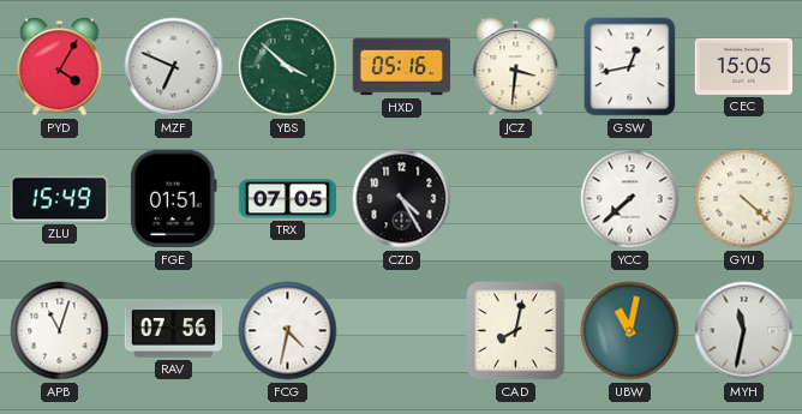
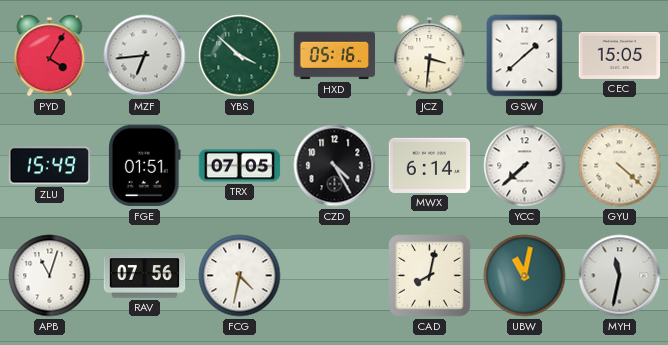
MZF: 6:49 -> 6:44 (145, 56)
GSW: 12:43 -> 1:38 (525, 56)
MWX: none -> 6:14 (430, 165)
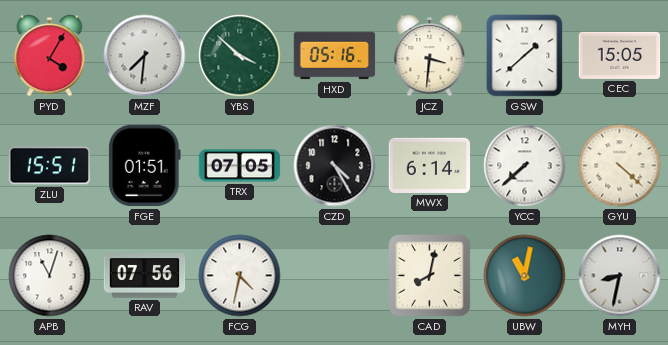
MZF: 6:44 -> 7:31 (145, 56)
ZLU: 15:49 -> 15:51 (50, 166)
MYH: 11:32 -> 8:32 (620, 276)
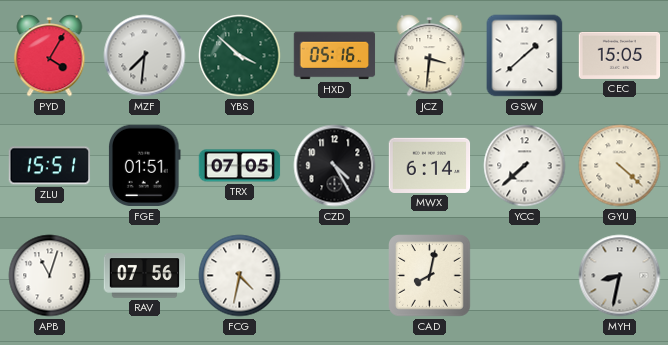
UBW: 11:02 -> none (525, 276)
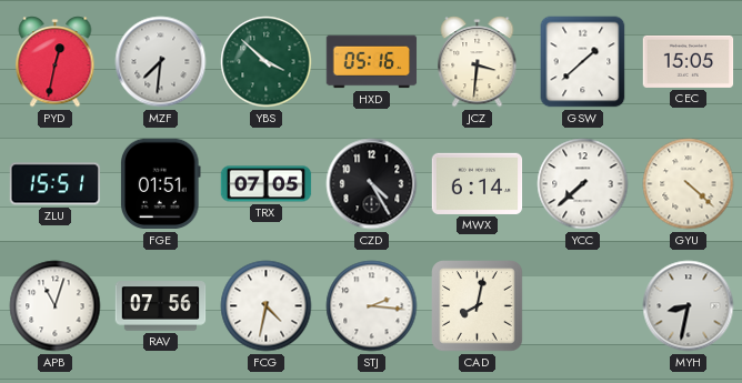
PYD: 4:05 -> 12:32 (56, 62)
STJ: none -> 2:16 (372, 306)
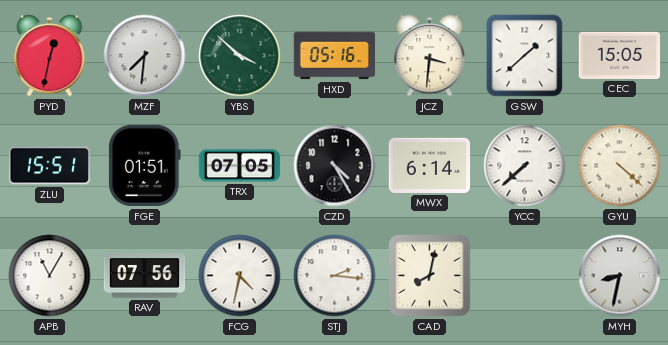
APB: 11:03 -> 11:05 (50, 276)
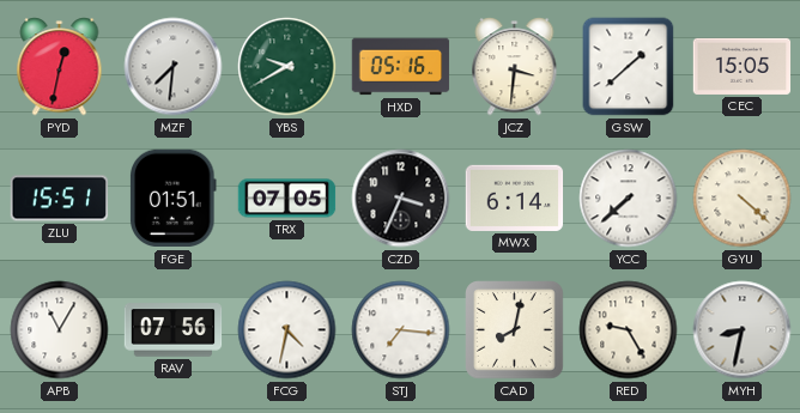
YBS: 3:52 -> 9:40 (287, 67)
CZD: 4:25 -> 3:34 (401, 199)
STJ: 2:16 -> 7:16 (401, 330)
RED: none -> 9:25 (629, 330)
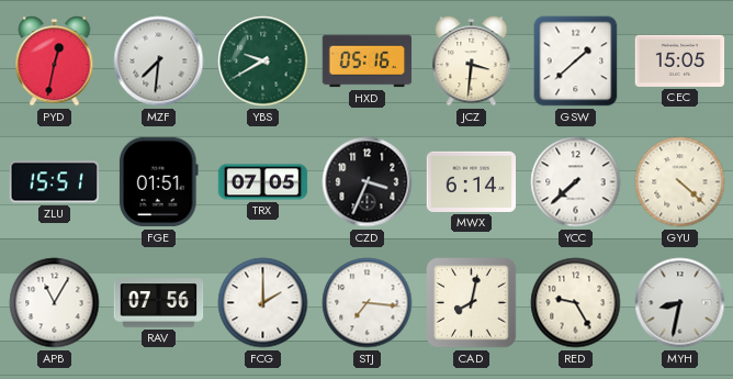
FCG: 4:32 -> 2:00 (263, 303)
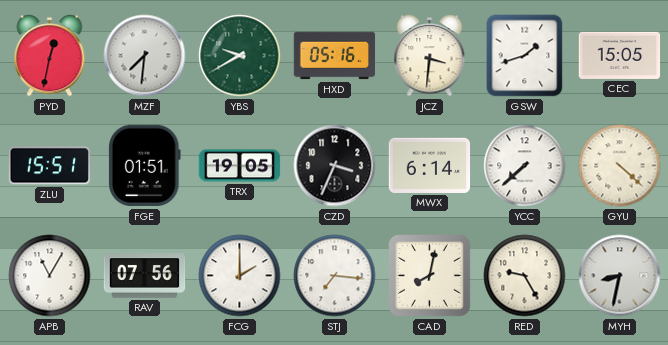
GSW: 1:38 -> 1:42 (525, 56)
TRX: 07:05 -> 19:05 (240, 166)
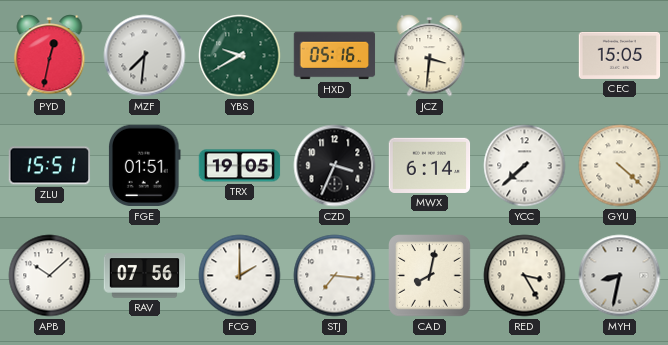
GSW: 1:42 -> none (525, 56)
APB: 11:05 -> 10:08 (50, 276)
RED: 9:25 -> 3:25 (525, 276)
